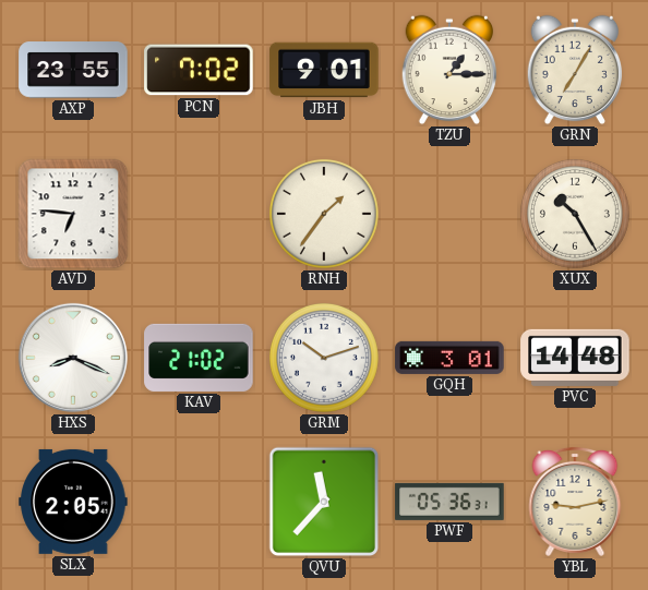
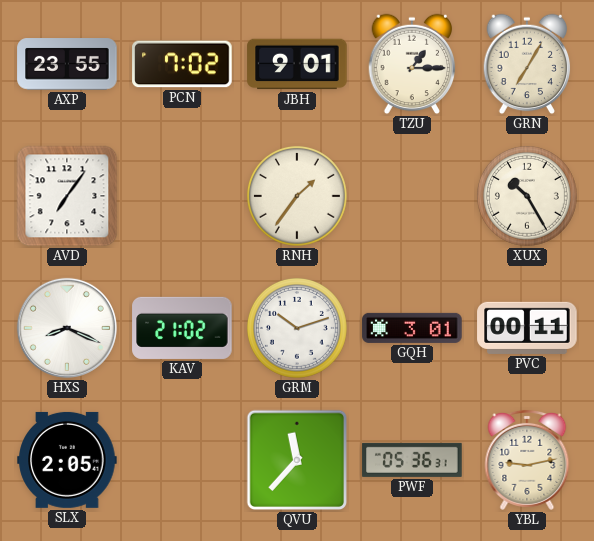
AVD: 6:46 -> 7:06 (67, 196)
PVC: 14:48 -> 00:11 (527, 328)
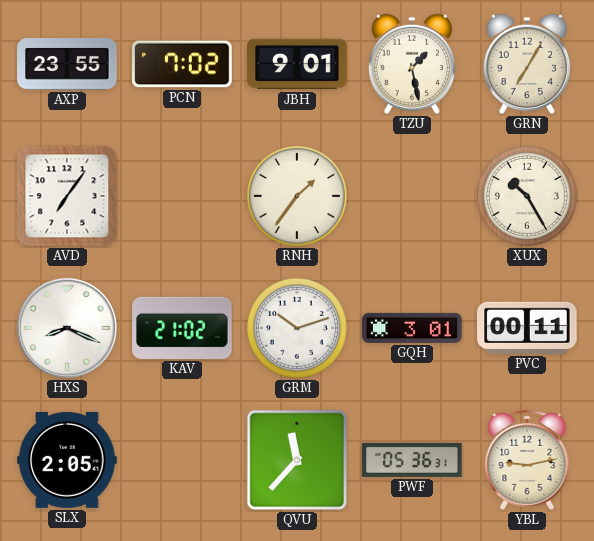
TZU: 1:15 -> 1:28 (412, 64)
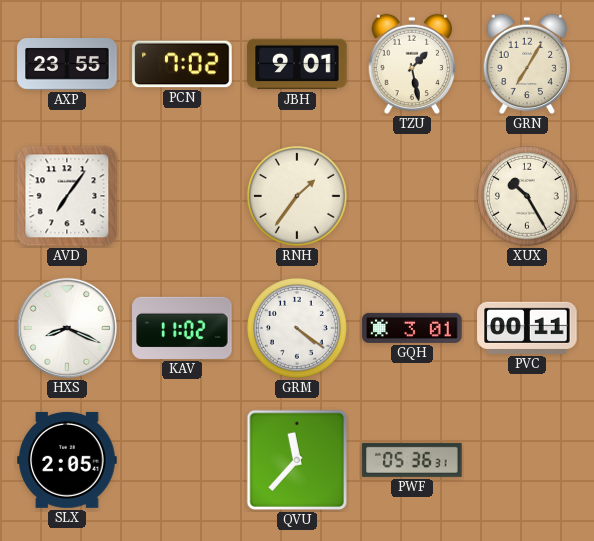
KAV: 21:02 -> 11:02 (182, 328)
GRM: 10:12 -> 4:21 (297, 328)
YBL: 9:13 -> none (527, 460)
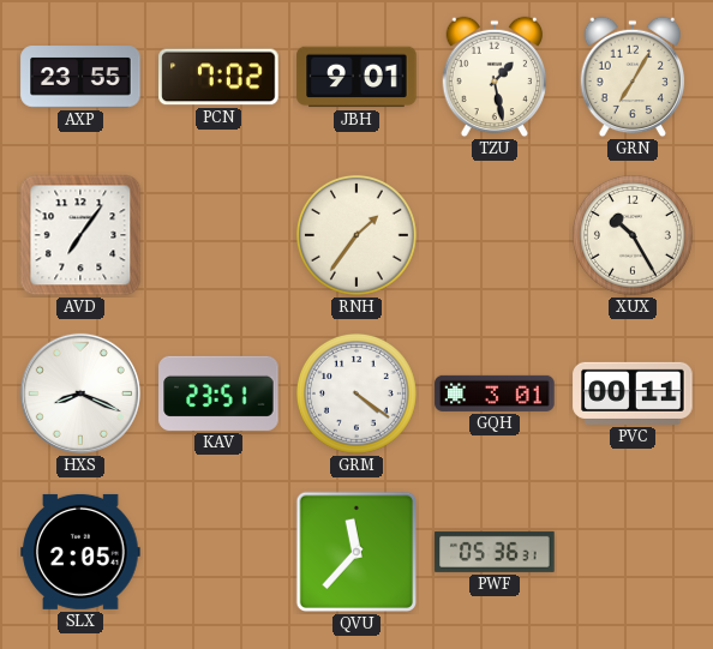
KAV: 11:02 -> 23:51 (218, 393)
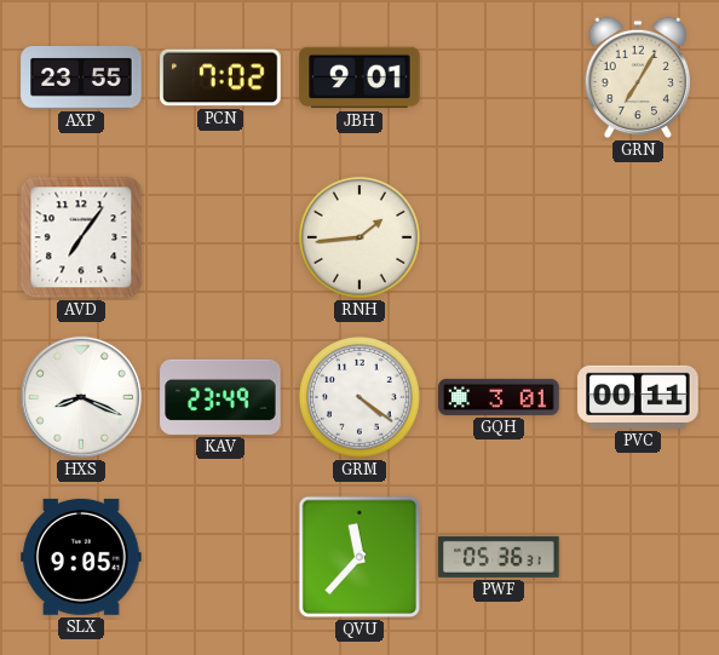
TZU: 1:28 -> none (495, 77)
RNH: 1:36 -> 1:44 (359, 237)
XUX: 10:25 -> none (633, 235)
KAV: 23:51 -> 23:49 (220, 397)
SLX: 2:05 -> 9:05 (81, 557)
